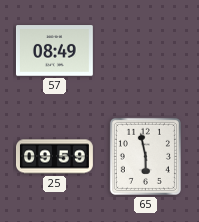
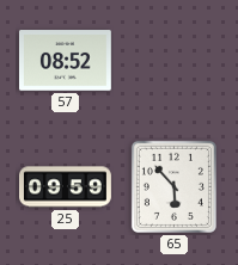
57: 08:49 -> 08:52 (65, 61)
65: 5:58 -> 5:53 (173, 186)
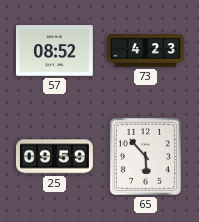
73: none -> 4:23 (146, 51)
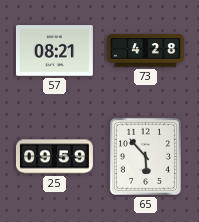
57: 08:52 -> 08:21 (54, 51)
73: 4:23 -> 4:28 (146, 51)
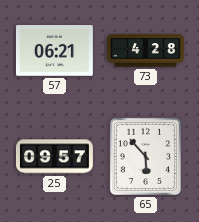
57: 08:21 -> 06:21 (54, 51)
25: 09:59 -> 09:57 (55, 157)
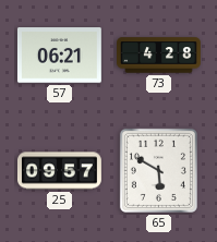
65: 5:53 -> 5:50 (158, 170)
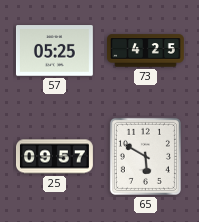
57: 06:21 -> 05:25 (54, 51)
73: 4:28 -> 4:25 (146, 51)
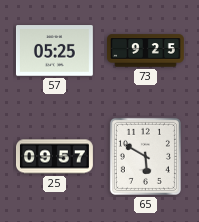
73: 4:25 -> 9:25 (146, 51)
